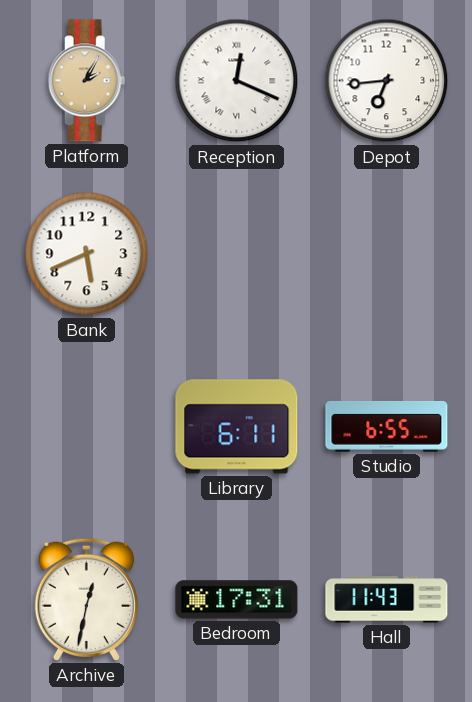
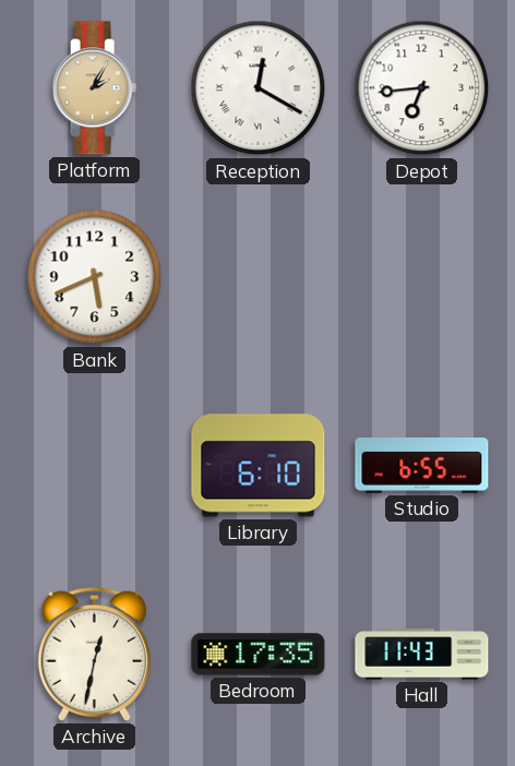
Reception: 12:19 -> 12:20 (259, 88)
Library: 6:11 -> 6:10 (259, 466)
Bedroom: 17:31 -> 17:35 (259, 655)
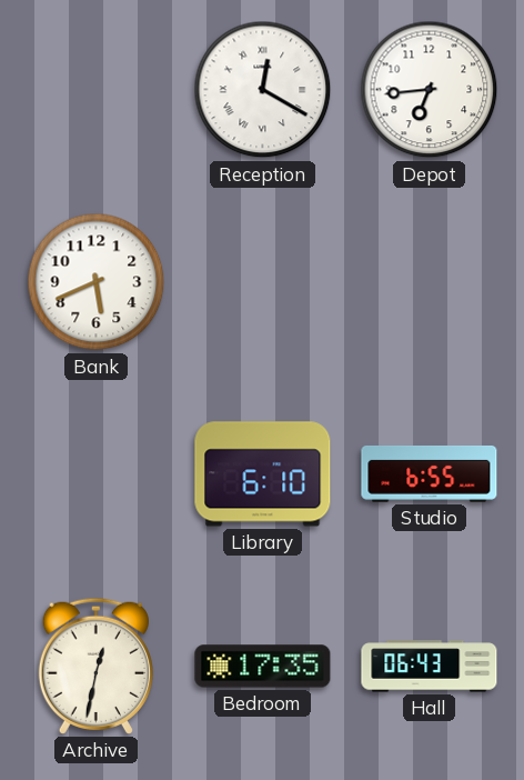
Platform: 2:05 -> none (95, 88)
Hall: 11:43 -> 06:43 (430, 667)
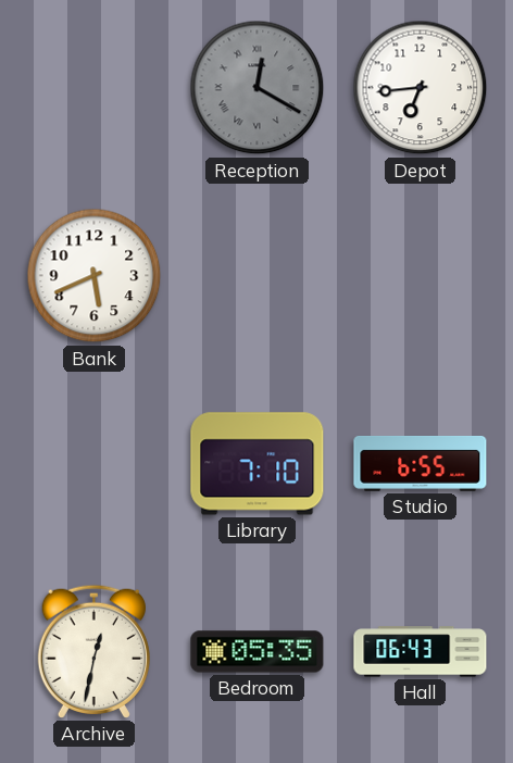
Reception dial: white -> grey (258, 88)
Library: 6:10 -> 7:10 (258, 464)
Bedroom: 17:35 -> 05:35 (258, 652)
